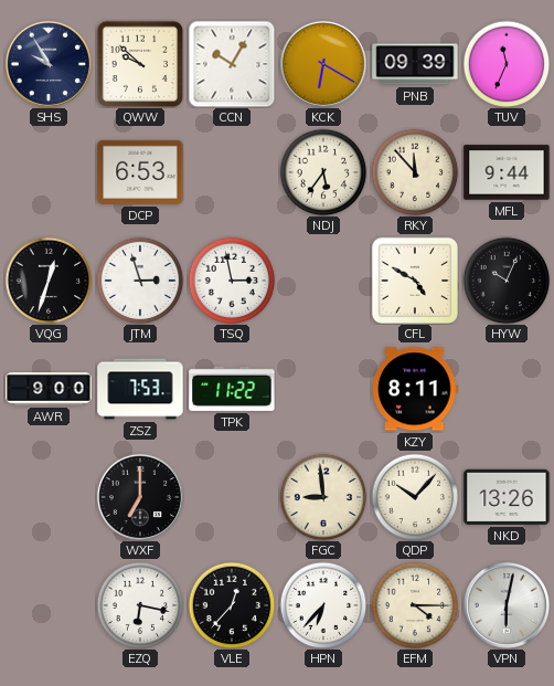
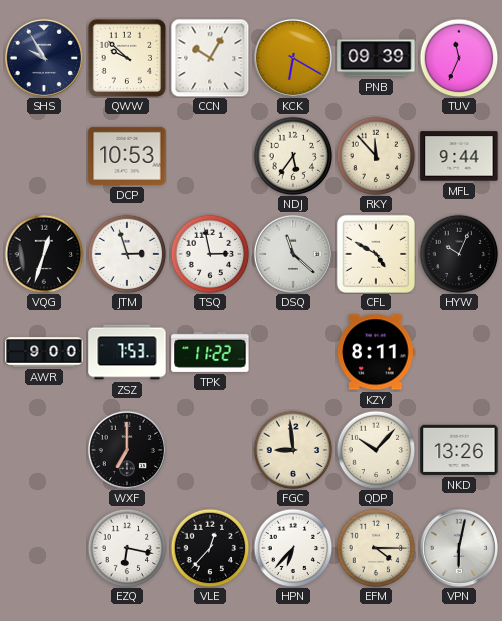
DCP: 6:53 -> 10:53 (127, 156)
DSQ: none -> 11:22 (293, 254)
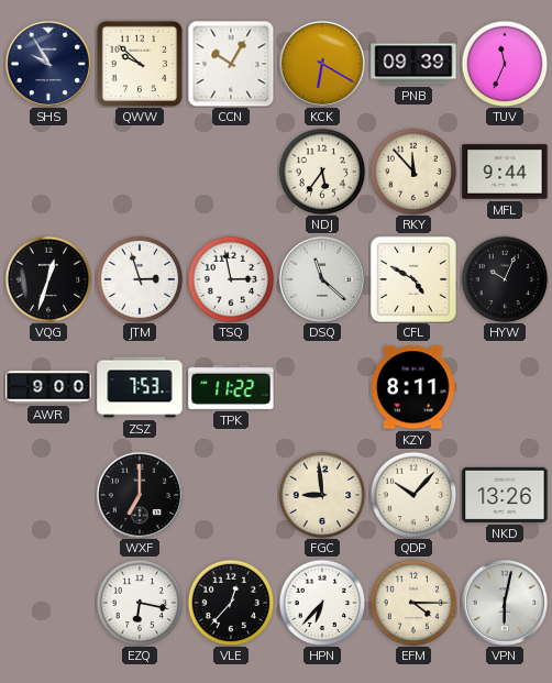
DCP: 10:53 -> none (127, 156)
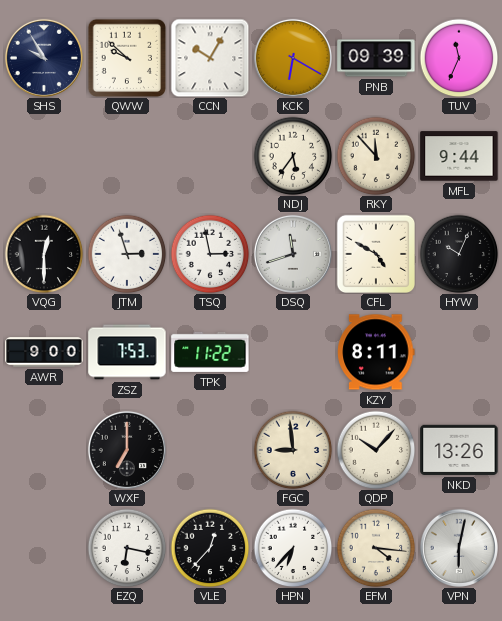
VQG: 12:33 -> 12:30 (44, 254)
DSQ: 11:22 -> 11:42 (293, 254)
EFM: 4:15 -> 4:16 (376, 548)
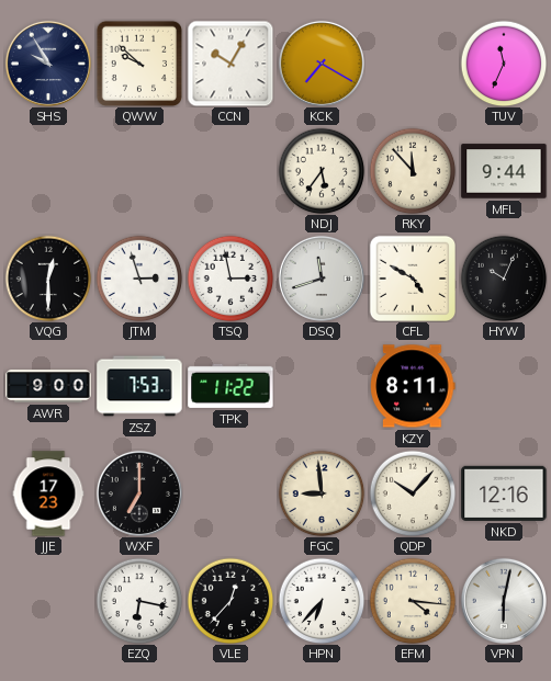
KCK: 6:20 -> 7:20 (322, 64)
PNB: 09:39 -> none (376, 58)
JJE: none -> 17:23 (48, 493)
NKD: 13:26 -> 12:16 (504, 493)
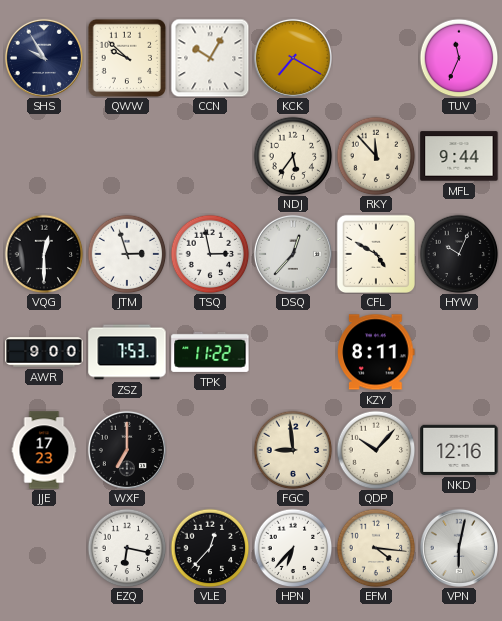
DSQ: 11:42 -> 12:37 (293, 254)
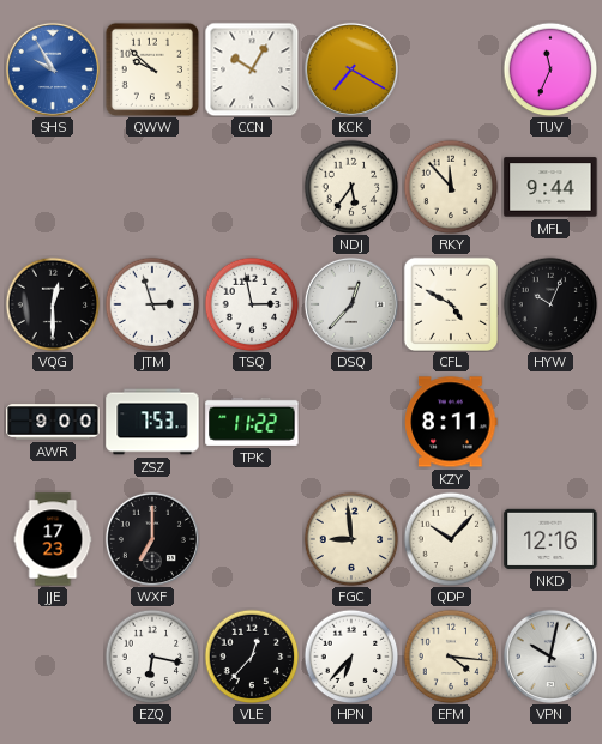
SHS dial: navy -> blue (53, 69)
VPN: 6:02 -> 10:02 (550, 657)
